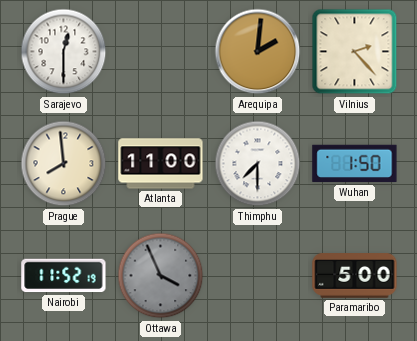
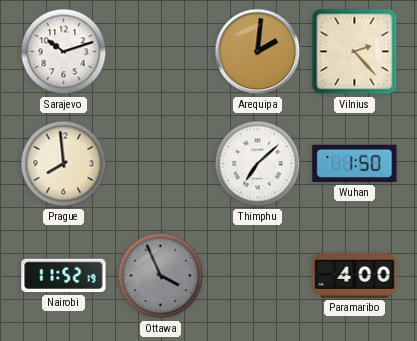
Sarajevo: 12:30 -> 10:12 (64, 52)
Atlanta: 11:00 -> none (161, 164)
Thimphu: 7:30 -> 7:08 (258, 164)
Paramaribo: 5:00 -> 4:00 (355, 276)
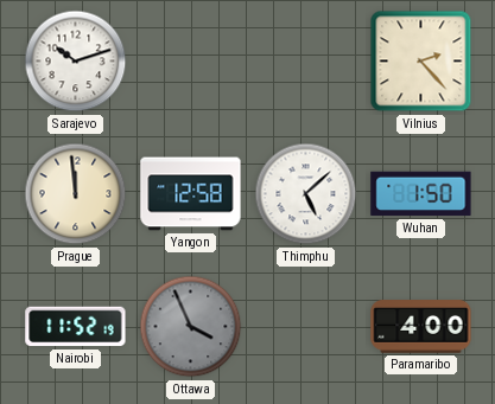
Arequipa: 2:01 -> none (258, 52)
Prague: 7:59 -> 11:59 (76, 194)
Yangon: none -> 12:58 (191, 194)
Thimphu: 7:08 -> 5:08 (306, 194)
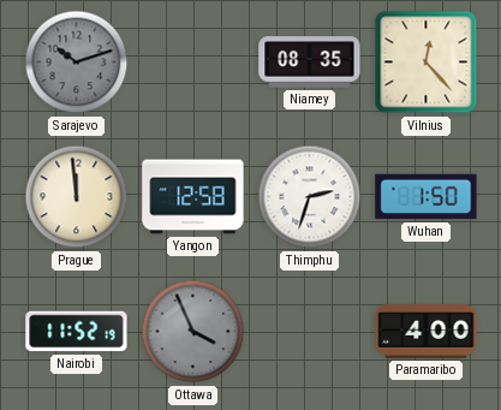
Sarajevo dial: white -> grey (77, 63)
Niamey: none -> 08:35 (310, 63)
Vilnius: 2:23 -> 12:23 (427, 63)
Thimphu: 5:08 -> 2:33 (310, 197)
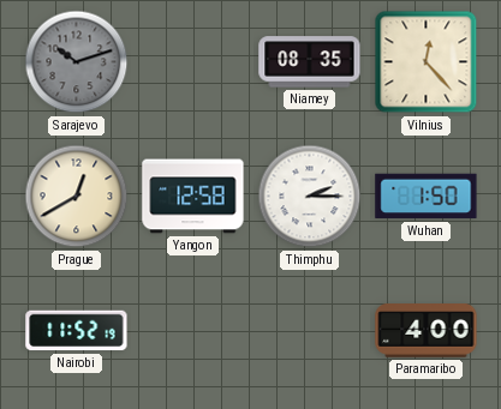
Prague: 11:59 -> 12:40 (77, 197)
Thimphu: 2:33 -> 2:15 (310, 197)
Ottawa: 3:56 -> none (193, 332)
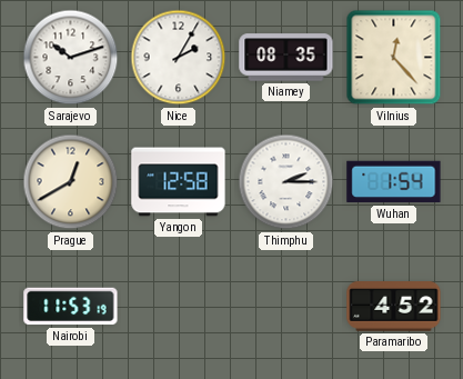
Sarajevo dial: grey -> white (71, 58)
Nice: none -> 2:05 (179, 58)
Wuhan: 1:50 -> 1:54 (394, 182)
Nairobi: 11:52 -> 11:53 (71, 307)
Paramaribo: 4:00 -> 4:52 (394, 307)
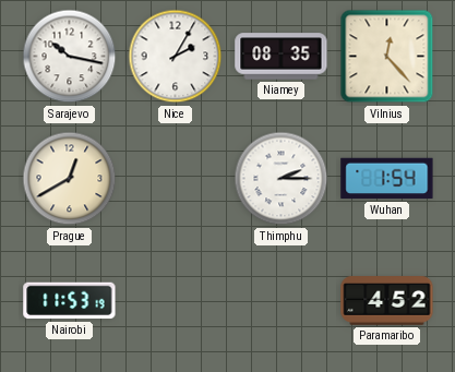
Sarajevo: 10:12 -> 10:17 (70, 57)
Yangon: 12:58 -> none (179, 182)
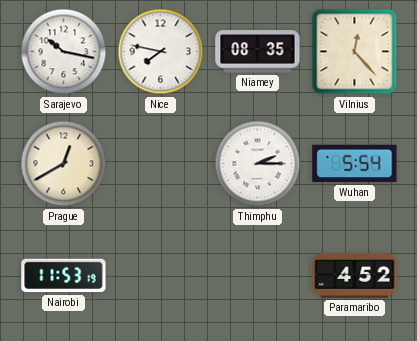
Nice: 2:05 -> 7:47 (161, 52)
Wuhan: 1:54 -> 5:54 (355, 164)
